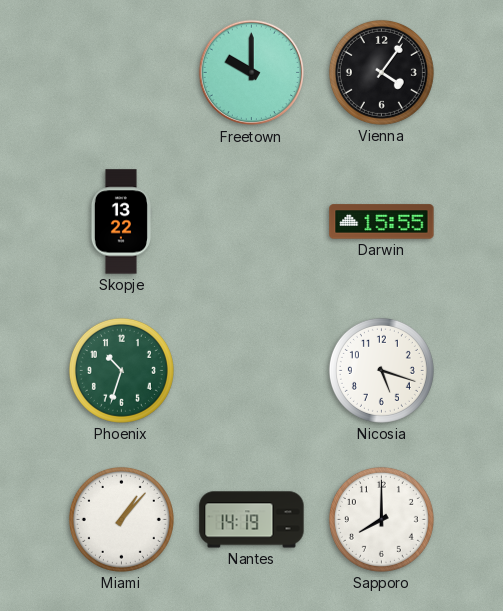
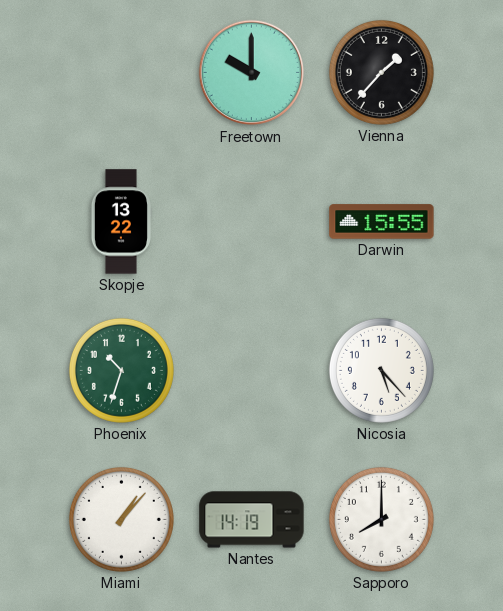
Vienna: 4:06 -> 1:37 (381, 72)
Nicosia: 5:18 -> 5:23 (381, 370)
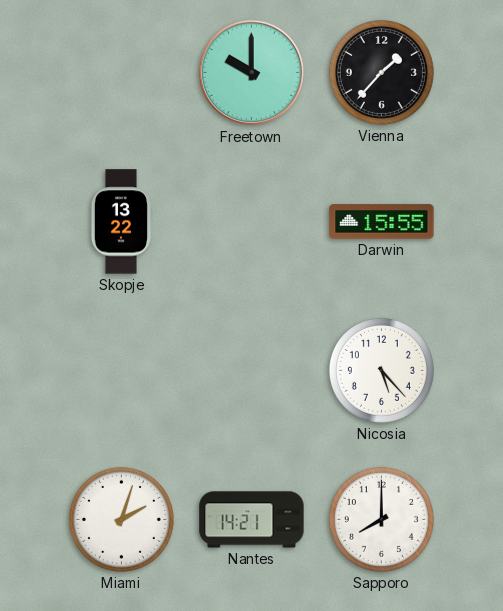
Phoenix: 10:33 -> none (121, 370)
Miami: 1:07 -> 2:03 (121, 519)
Nantes: 14:19 -> 14:21 (252, 520)
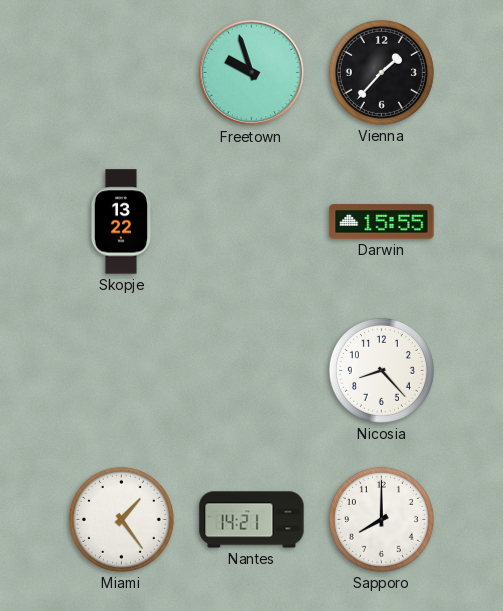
Freetown: 10:00 -> 9:57 (252, 73)
Nicosia: 5:23 -> 8:23 (381, 370)
Miami: 2:03 -> 1:24 (121, 519)
